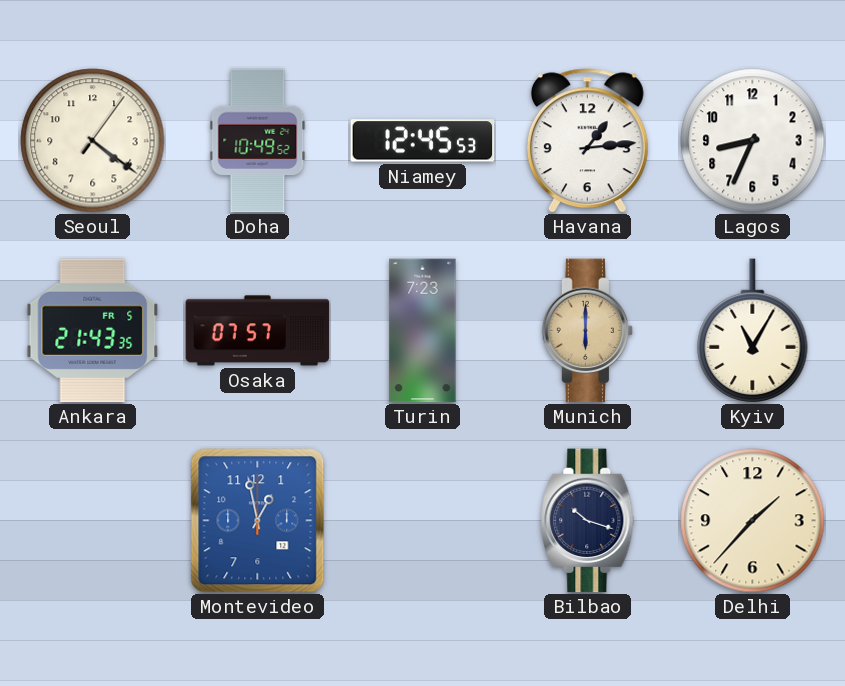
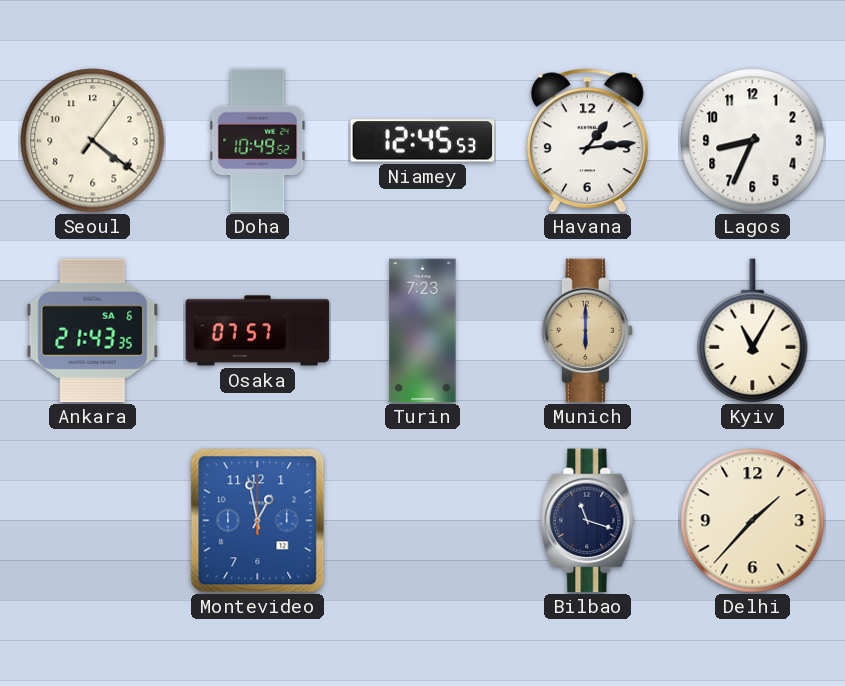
Ankara date: FR 5 -> SA 6 (93, 331)
Bilbao: 10:18 -> 11:18 (588, 521)
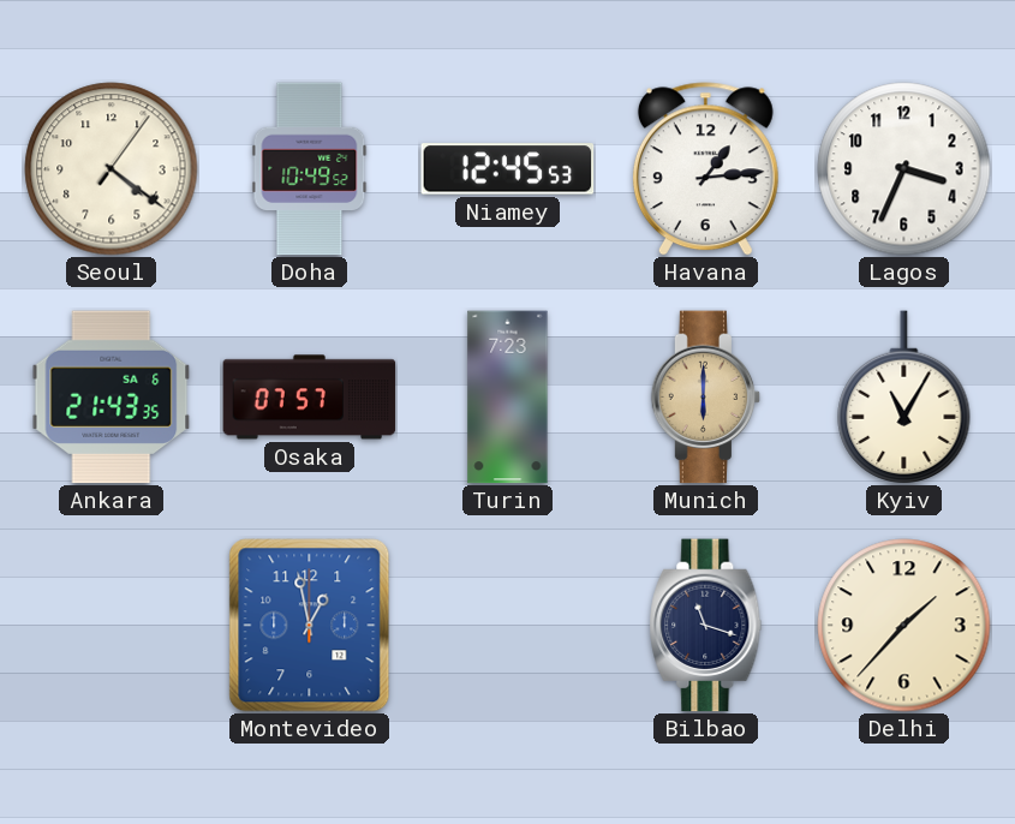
Lagos: 8:34 -> 3:34 (904, 169)
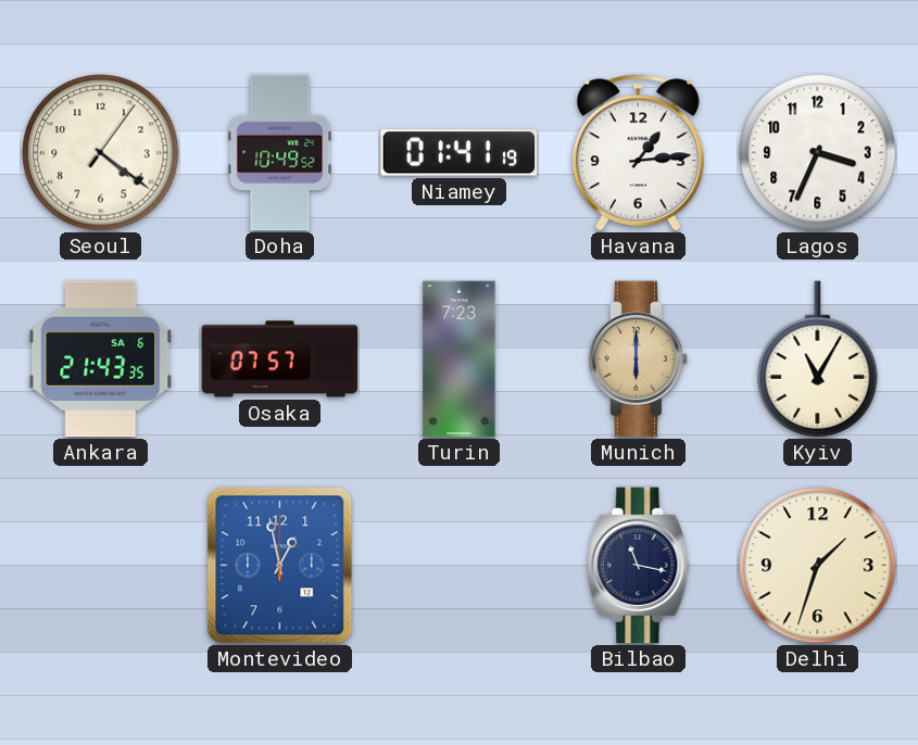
Niamey: 12:45 -> 01:41 (460, 153)
Bilbao: 11:18 -> 11:17 (639, 566)
Delhi: 1:37 -> 1:33 (818, 566)
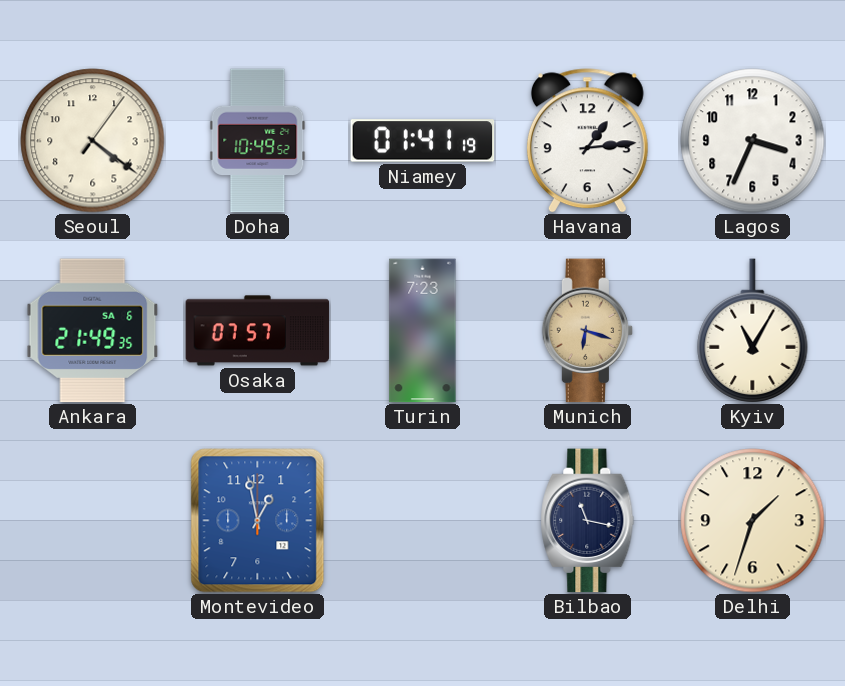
Ankara: 21:43 -> 21:49 (93, 331)
Munich: 6:00 -> 6:18 (588, 331)
